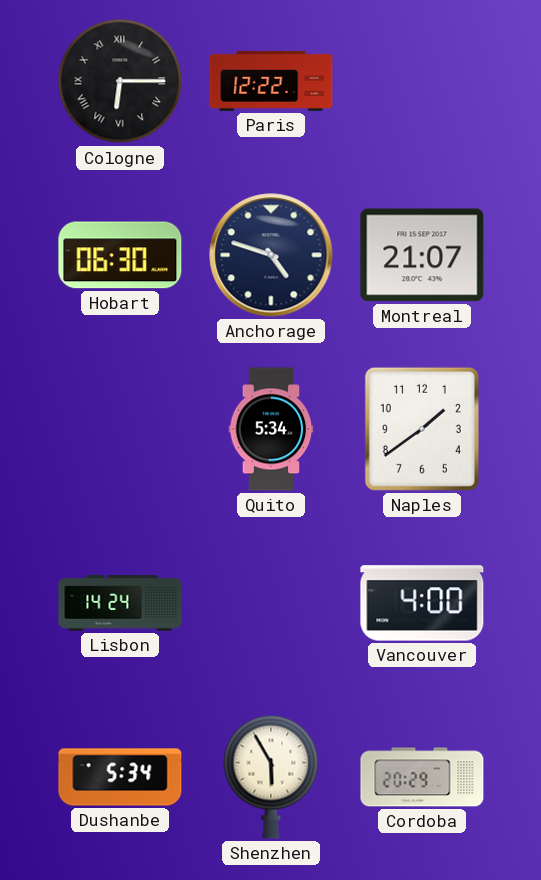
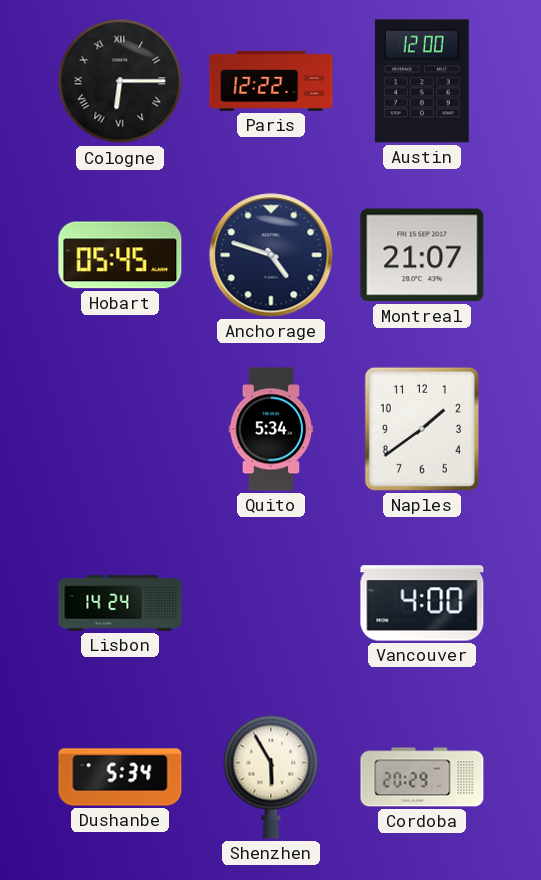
Austin: none -> 12:00 (422, 81)
Hobart: 06:30 -> 05:45 (120, 255)
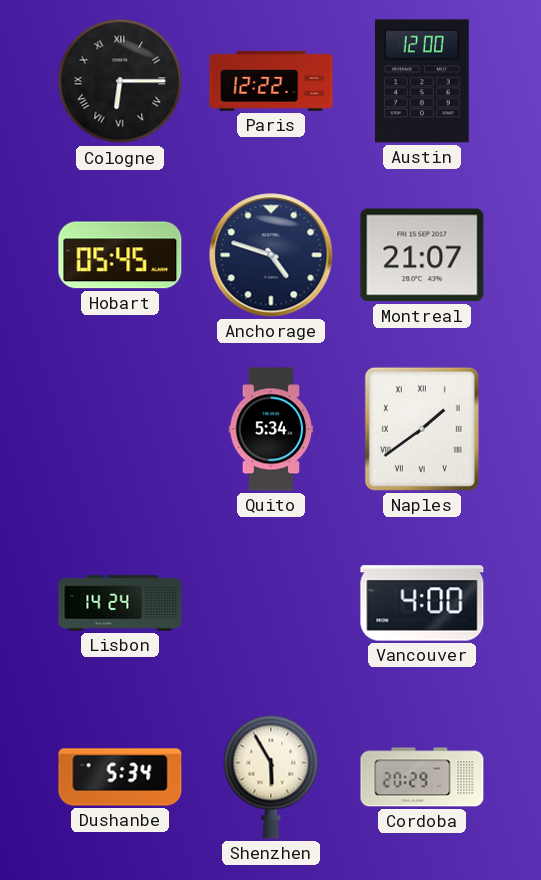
Naples numerals: Arabic -> Roman (422, 429)
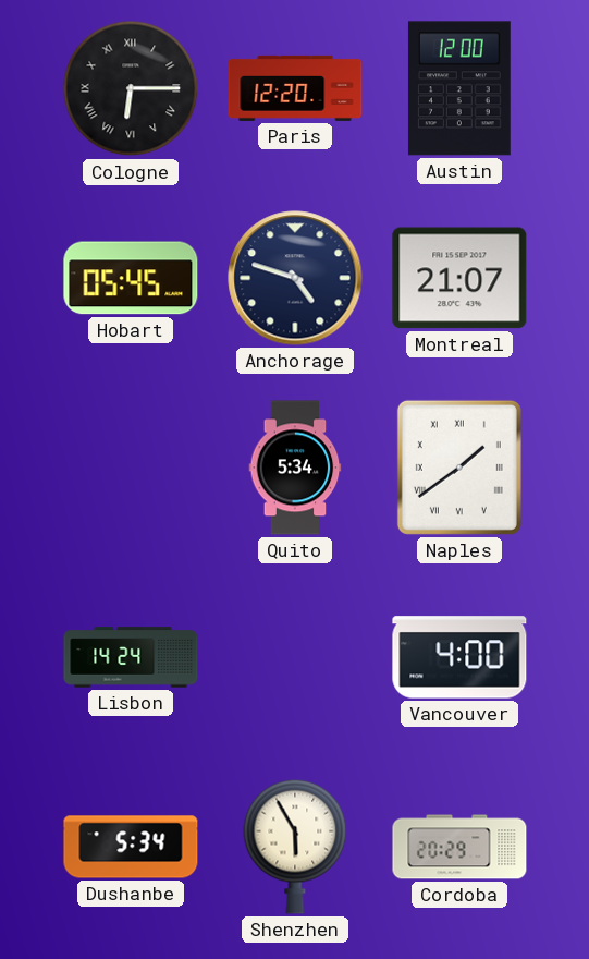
Paris: 12:22 -> 12:20 (295, 88)
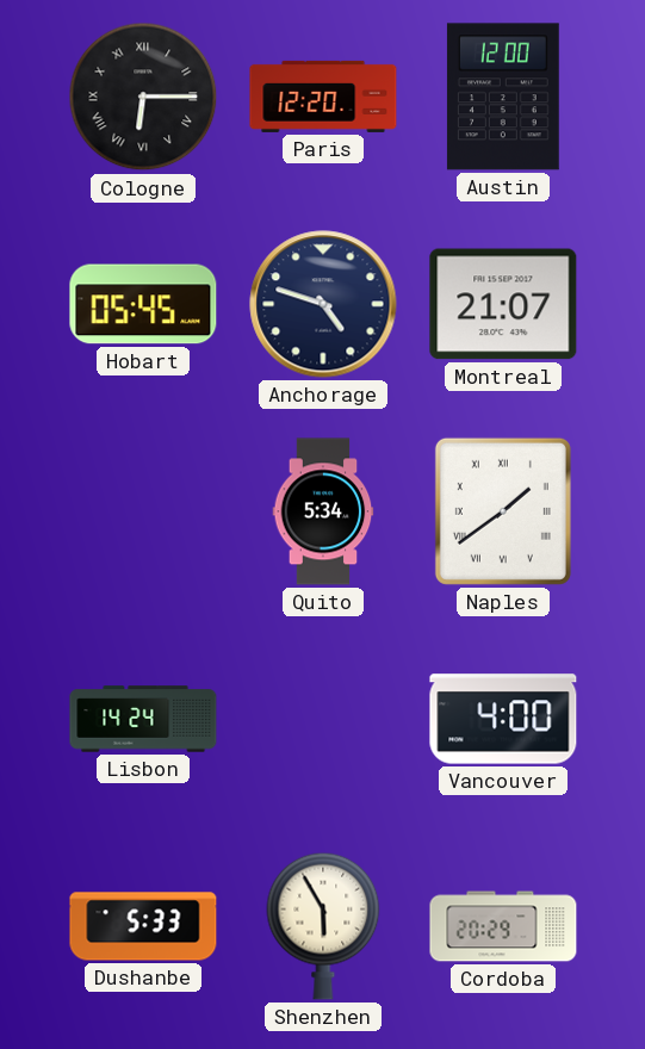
Dushanbe: 5:34 -> 5:33 (143, 926)
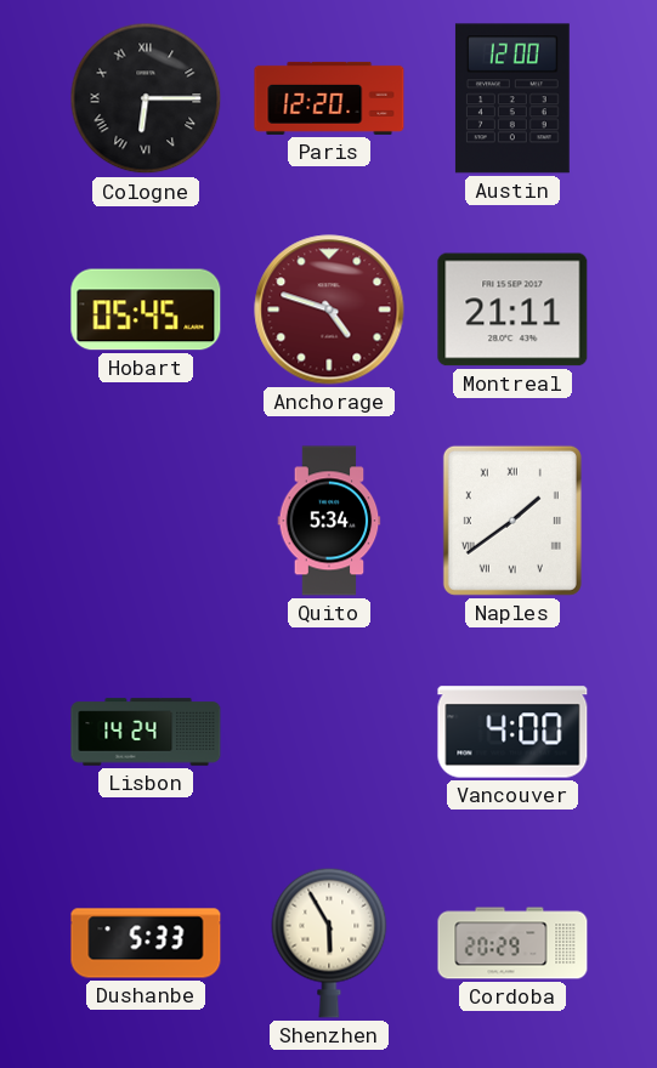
Anchorage dial: navy -> burgundy (329, 309)
Montreal: 21:07 -> 21:11 (512, 309)
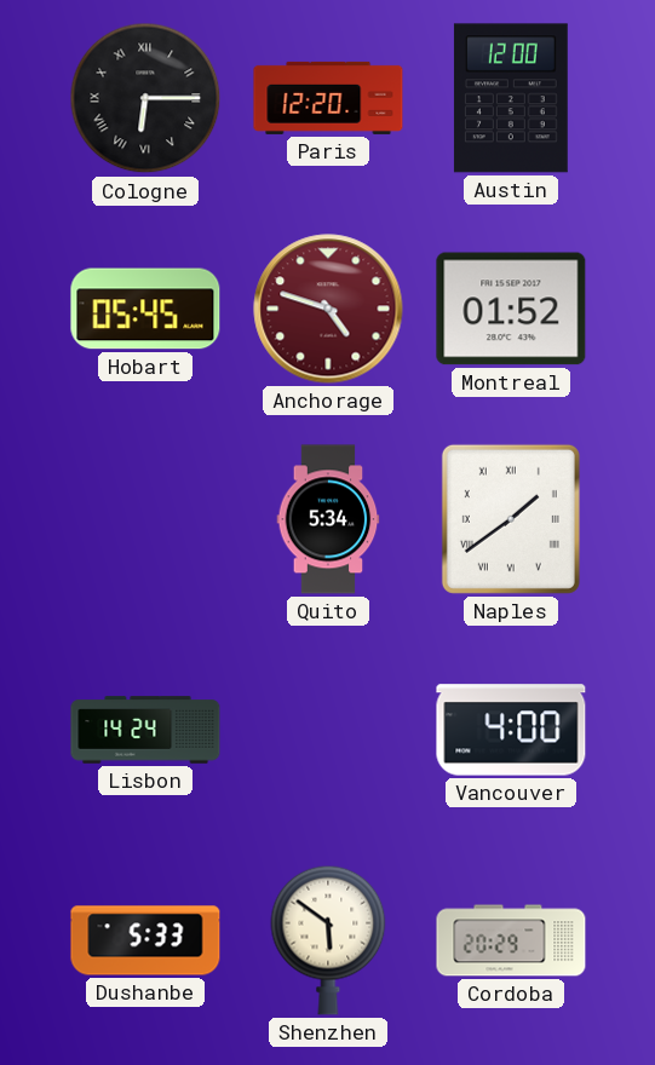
Montreal: 21:11 -> 01:52 (511, 309)
Shenzhen: 5:55 -> 5:51 (328, 940)
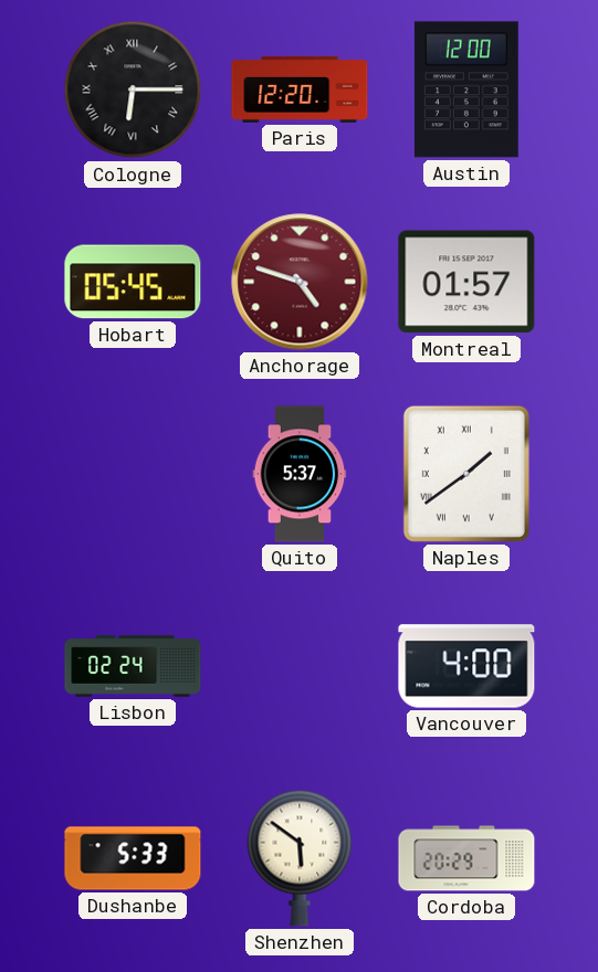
Montreal: 01:52 -> 01:57 (466, 282)
Quito: 5:34 -> 5:37 (300, 474)
Lisbon: 14:24 -> 02:24 (133, 666)
